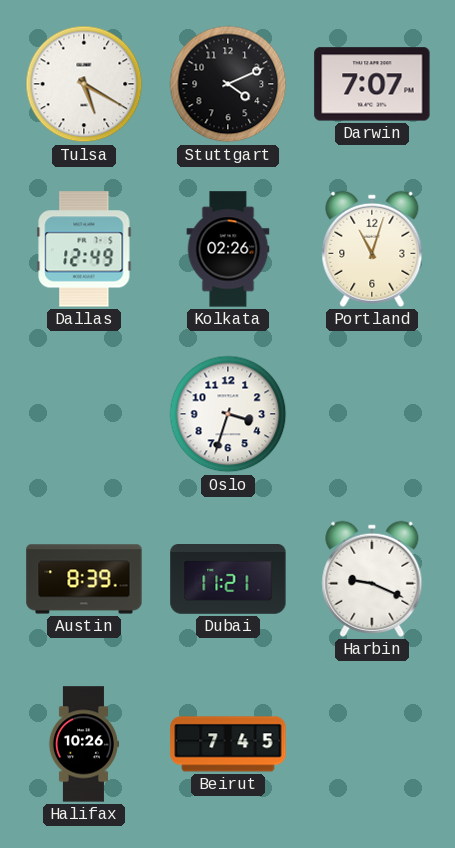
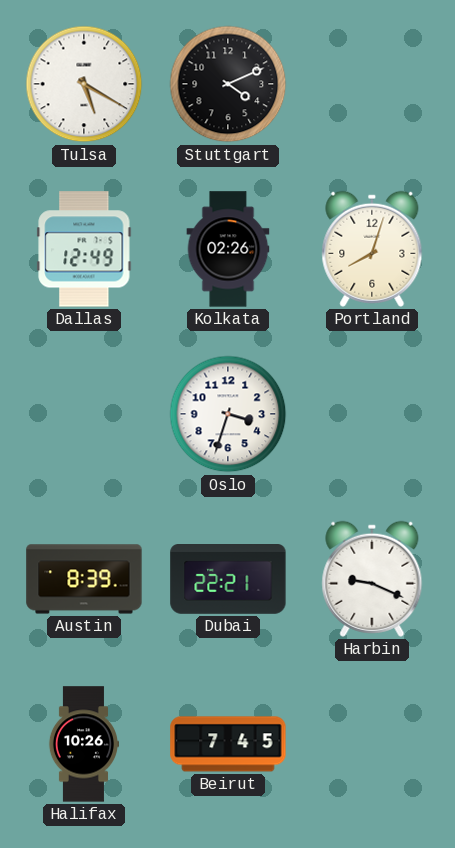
Darwin: 7:07 -> none (372, 84)
Portland: 11:03 -> 8:03 (372, 249)
Dubai: 11:21 -> 22:21 (228, 580)
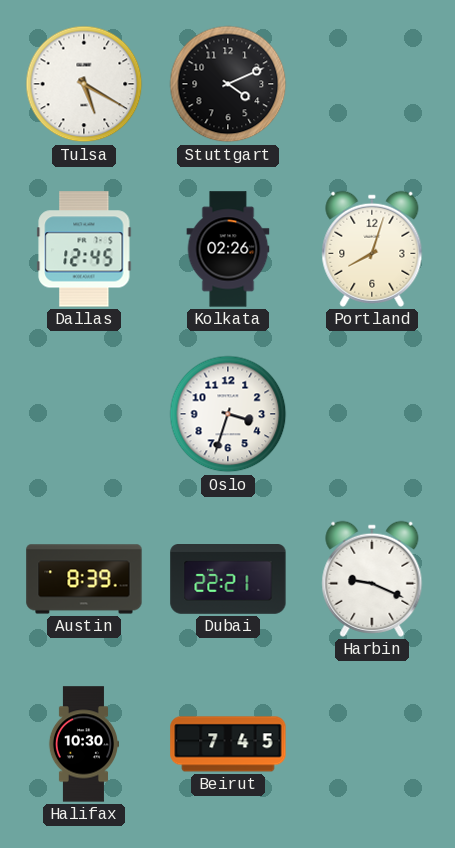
Dallas: 12:49 -> 12:45 (84, 249)
Halifax: 10:26 -> 10:30 (83, 744)
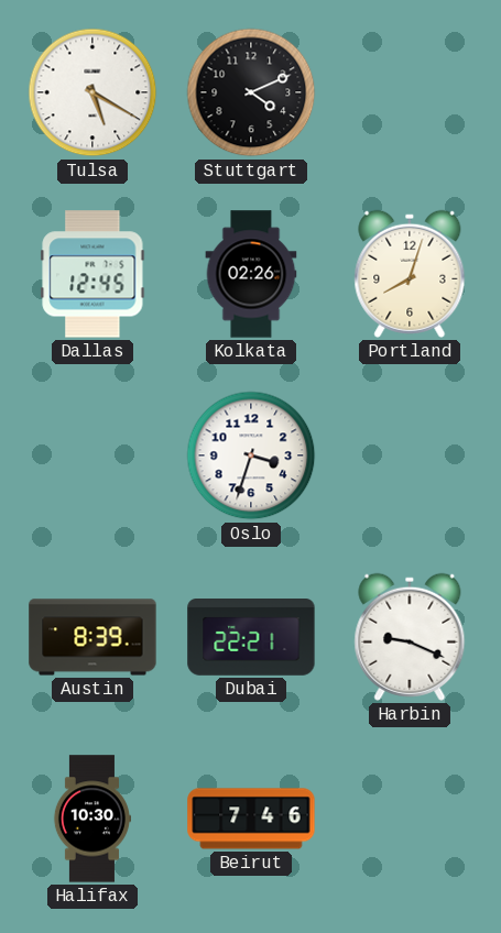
Beirut: 7:45 -> 7:46 (251, 819)
